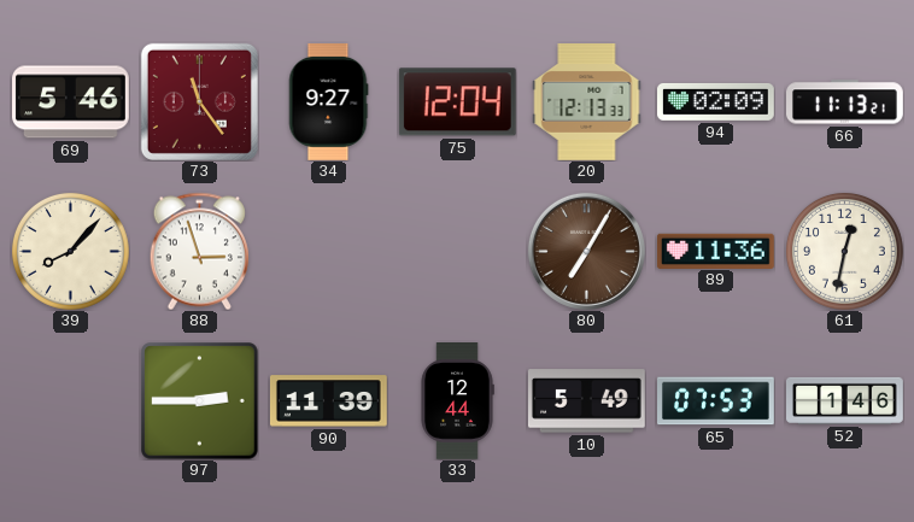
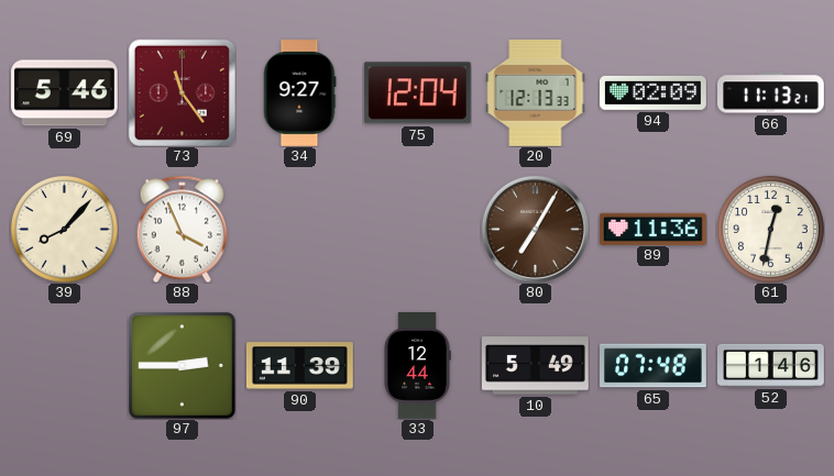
88: 2:57 -> 3:56 (182, 229)
65: 07:53 -> 07:48 (654, 366)
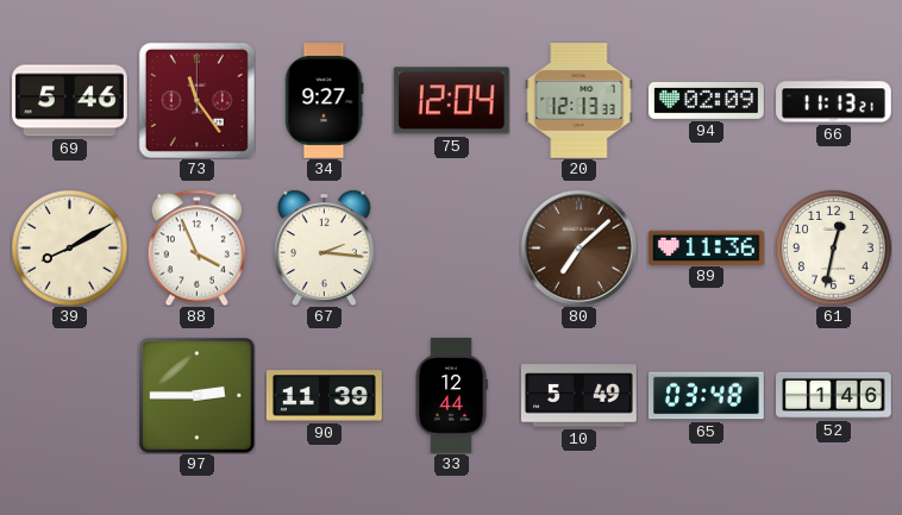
39: 8:07 -> 8:10 (69, 247)
67: none -> 2:16 (324, 247)
80: 7:05 -> 7:08 (578, 247)
65: 07:48 -> 03:48 (707, 396)
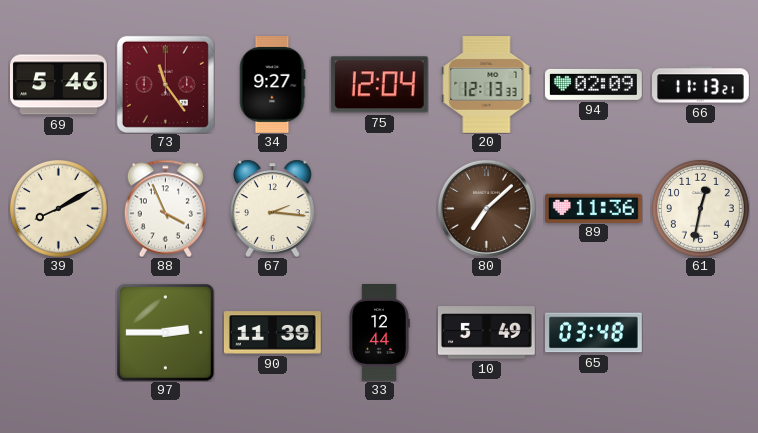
52: 1:46 -> none (834, 395)
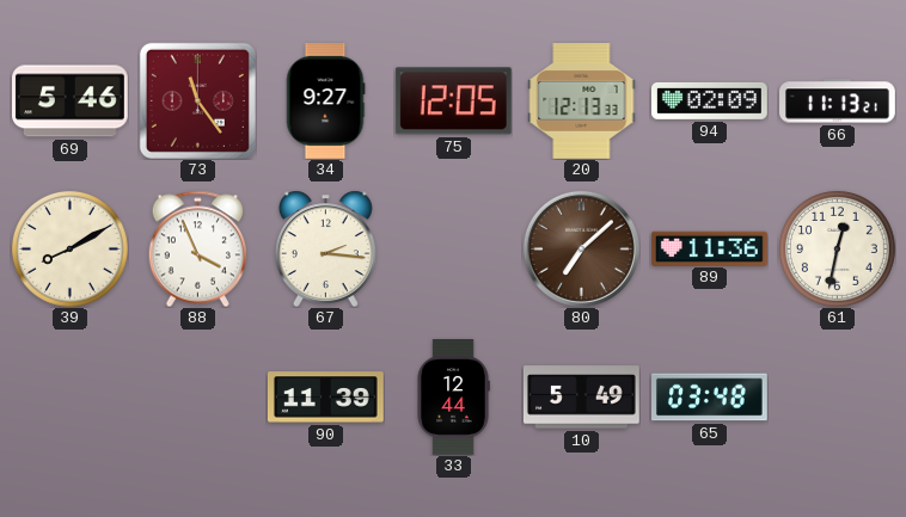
75: 12:04 -> 12:05 (453, 101)
97: 2:45 -> none (165, 332)
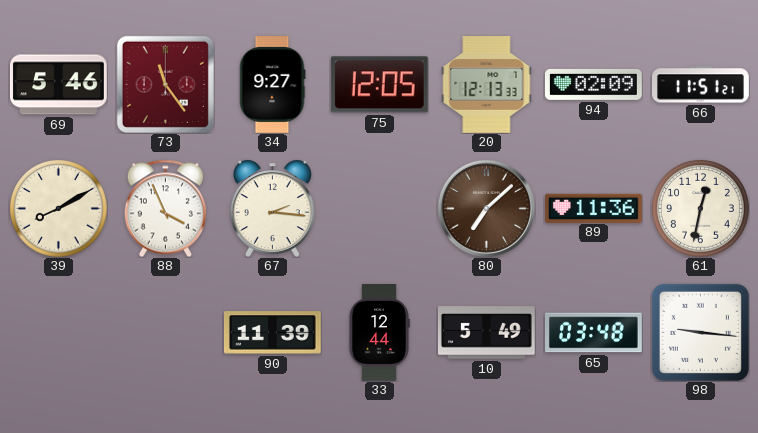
66: 11:13 -> 11:51 (701, 85)
98: none -> 9:16 (700, 332)
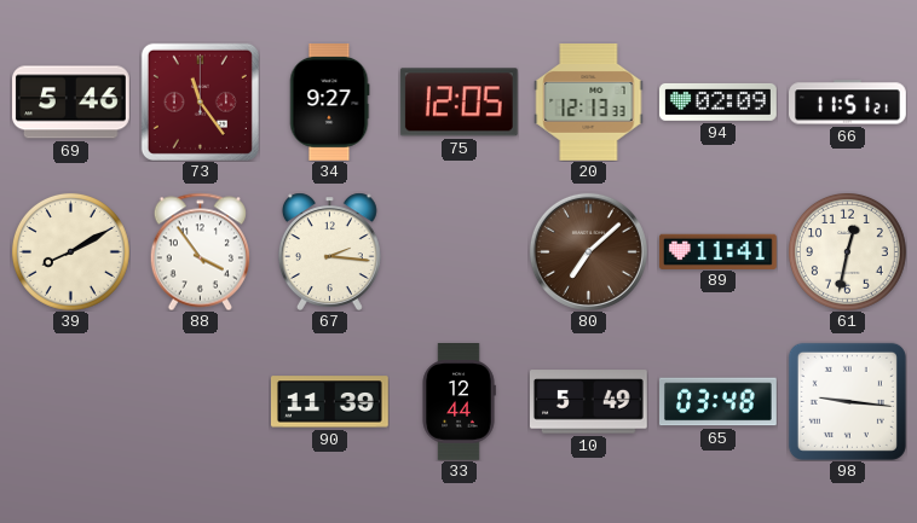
88: 3:56 -> 3:54 (200, 251)
89: 11:36 -> 11:41 (717, 251)
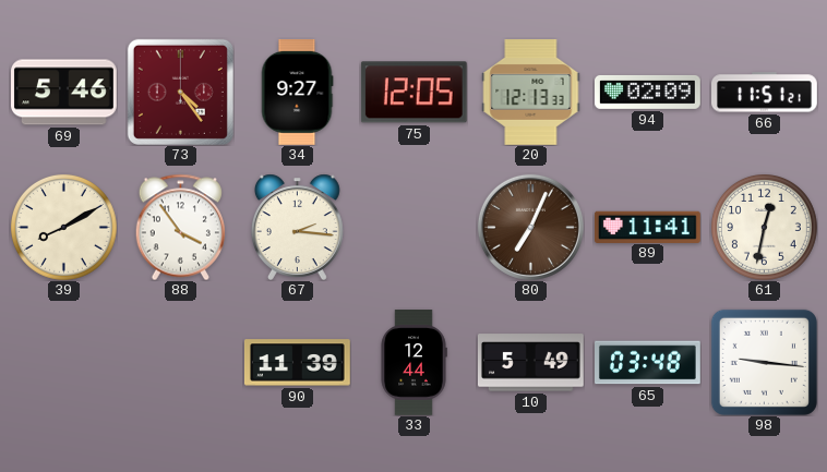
73: 11:24 -> 4:24 (180, 92)
80: 7:08 -> 7:04 (530, 227)
